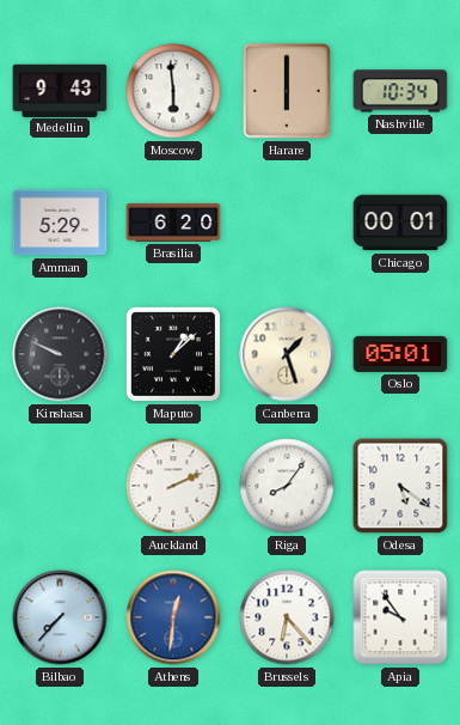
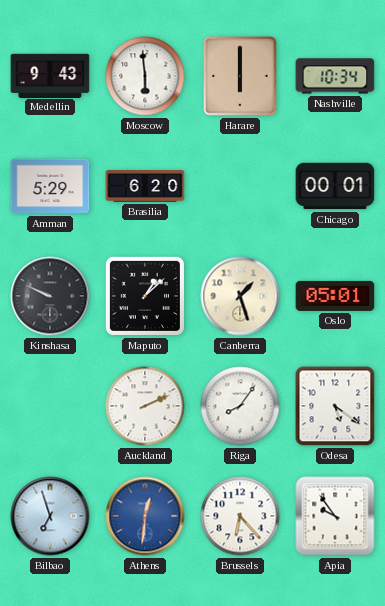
Bilbao: 7:37 -> 6:57 (50, 516)
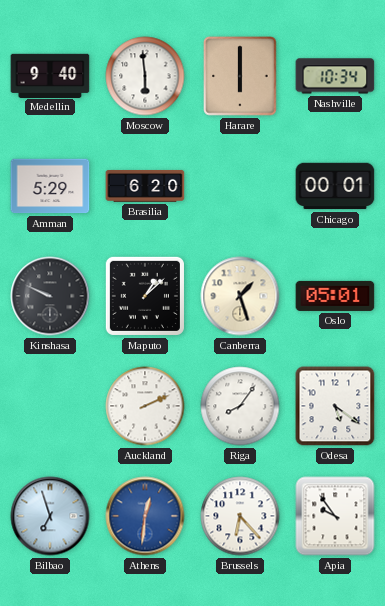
Medellin: 9:43 -> 9:40 (50, 75)
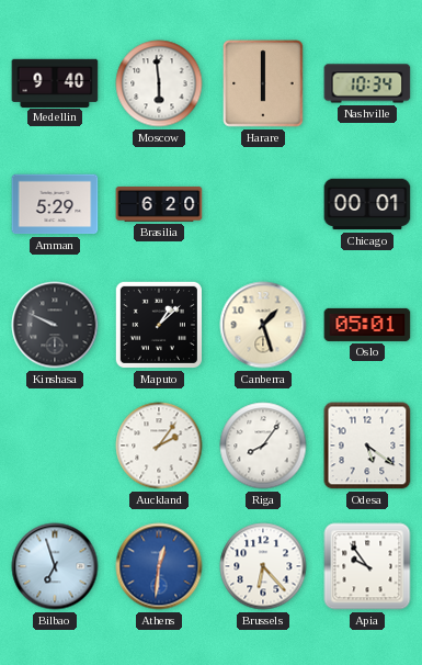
Auckland: 2:11 -> 2:06 (159, 446)
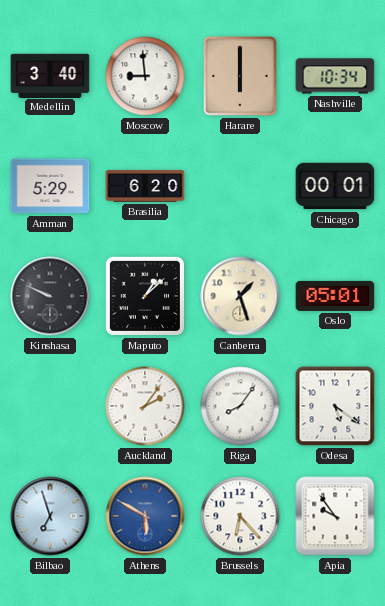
Medellin: 9:40 -> 3:40 (50, 75)
Moscow: 5:59 -> 8:59 (145, 76)
Athens: 12:31 -> 5:50 (145, 516)
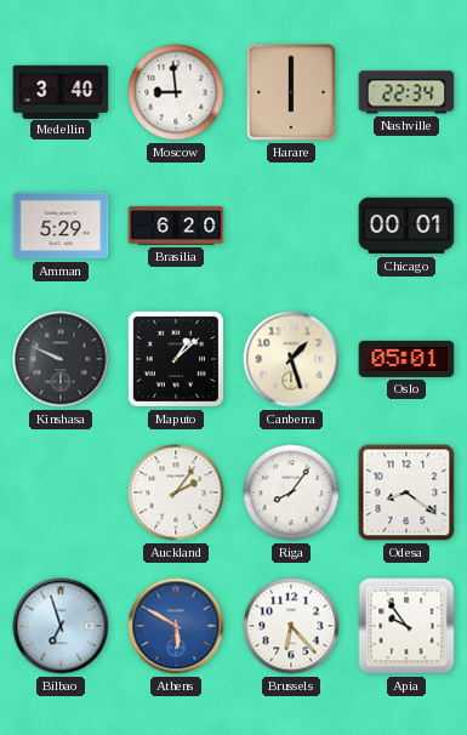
Nashville: 10:34 -> 22:34 (406, 92)
Odesa: 5:21 -> 8:21 (406, 492)
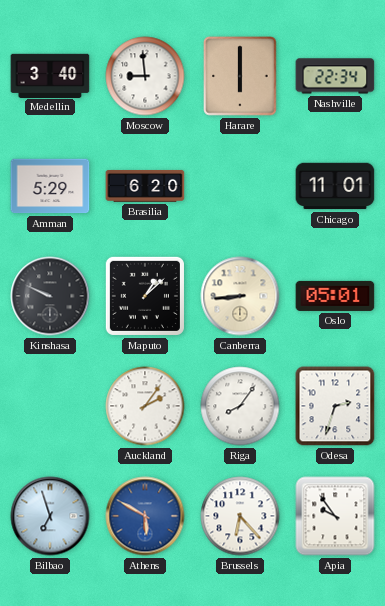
Chicago: 00:01 -> 11:01 (335, 186)
Canberra: 1:27 -> 8:44 (240, 296)
Odesa: 8:21 -> 2:33 (335, 406)
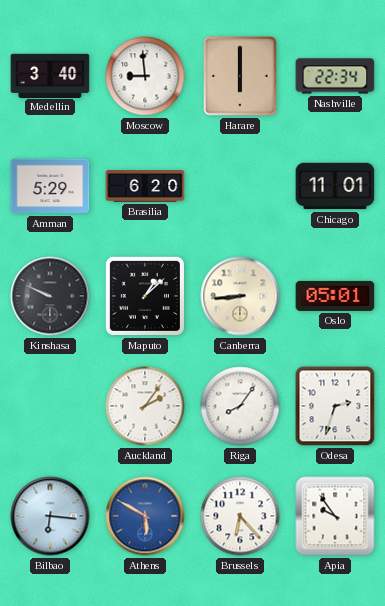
Bilbao: 6:57 -> 6:16 (50, 516)
